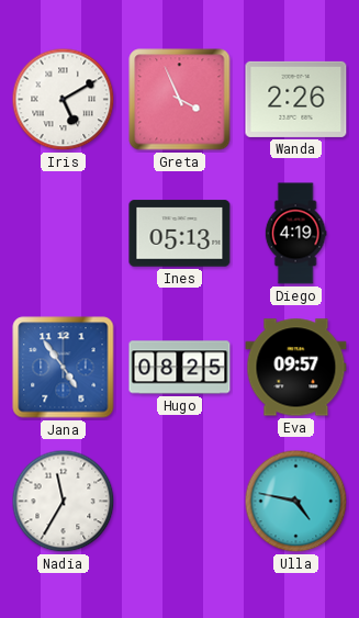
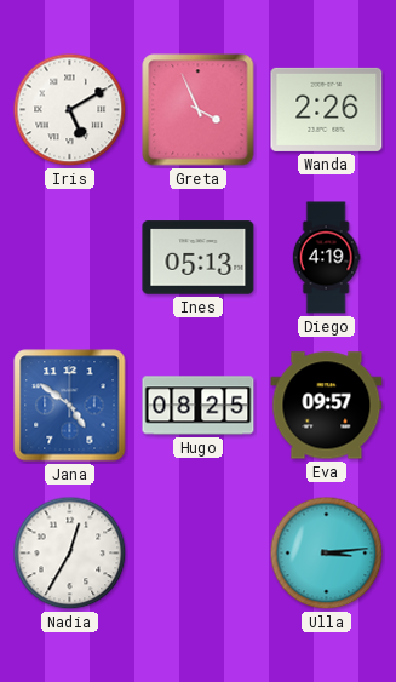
Jana: 4:54 -> 4:51 (70, 406)
Nadia: 11:35 -> 12:35 (70, 554)
Ulla: 4:47 -> 3:14 (327, 554)
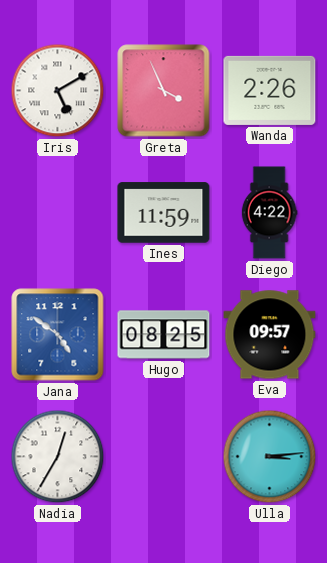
Ines: 05:13 -> 11:59 (164, 213)
Diego: 4:19 -> 4:22 (269, 213)
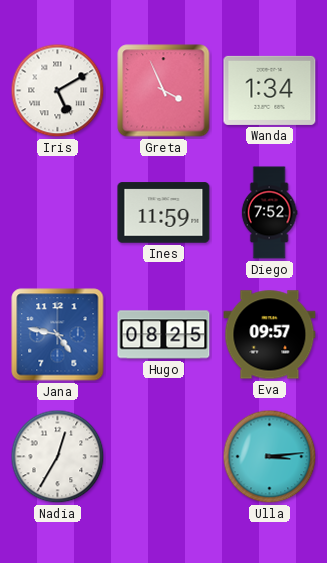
Wanda: 2:26 -> 1:34 (270, 90)
Diego: 4:22 -> 7:52 (269, 213)
Jana: 4:51 -> 4:47 (58, 335)
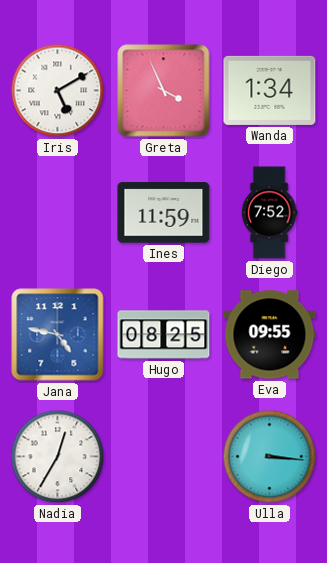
Eva: 09:57 -> 09:55 (270, 335)
Ulla: 3:14 -> 3:16 (270, 457)
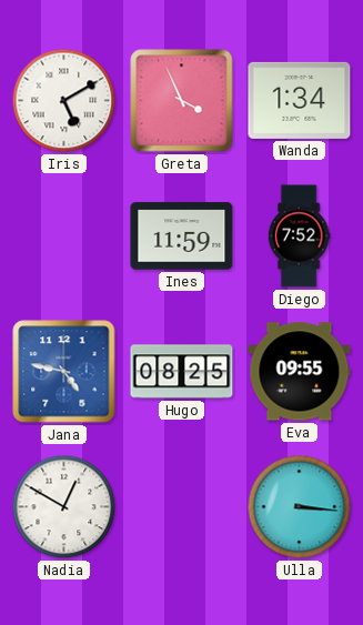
Nadia: 12:35 -> 12:50 (64, 507)
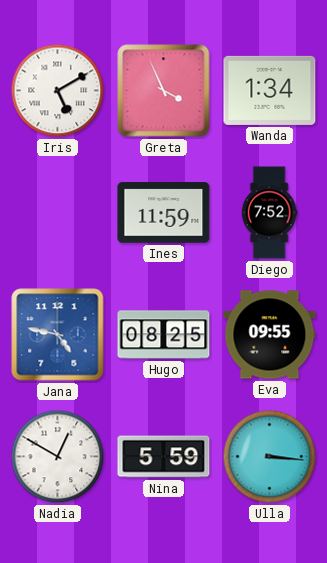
Nina: none -> 5:59 (164, 457)
